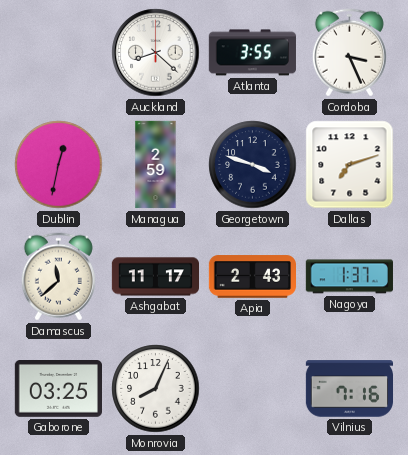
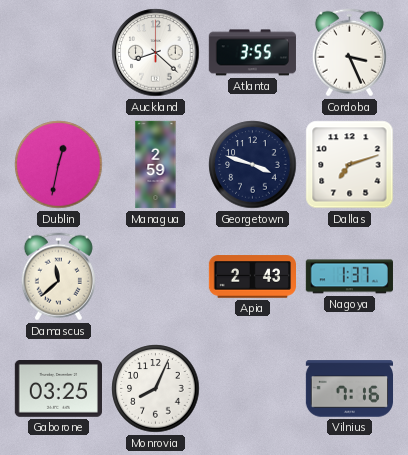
Ashgabat: 11:17 -> none (155, 277)
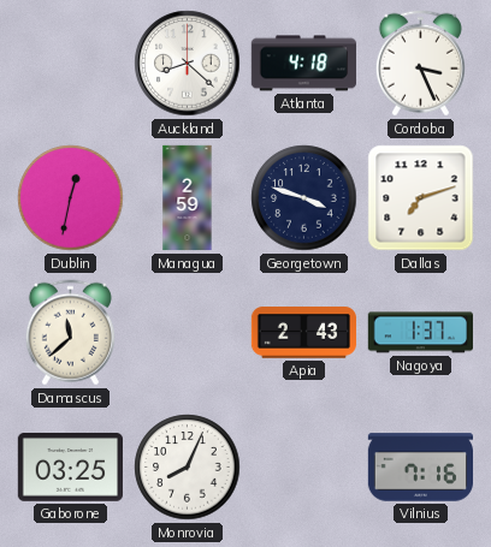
Atlanta: 3:55 -> 4:18 (303, 64)
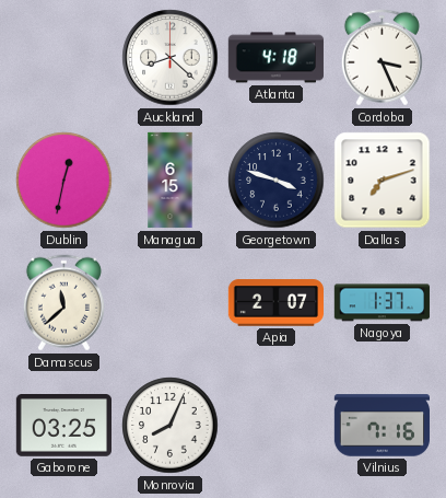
Managua: 2:59 -> 6:15 (171, 181)
Apia: 2:43 -> 2:07 (275, 303)
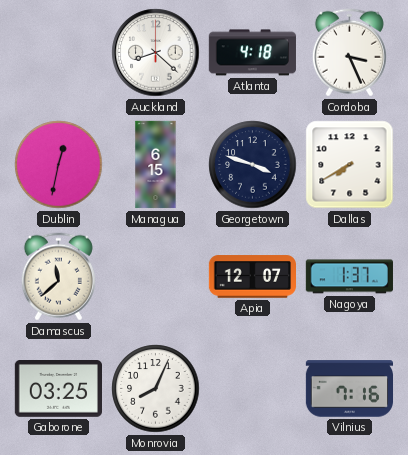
Dallas: 7:12 -> 7:40 (350, 165)
Apia: 2:07 -> 12:07 (252, 277)
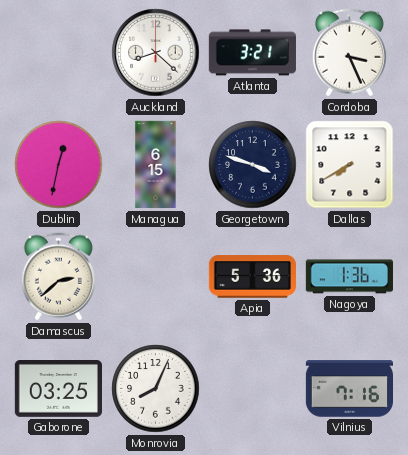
Atlanta: 4:18 -> 3:21 (252, 53)
Damascus: 11:38 -> 2:38 (58, 277)
Apia: 12:07 -> 5:36 (252, 277)
Nagoya: 1:37 -> 1:36 (349, 277)
